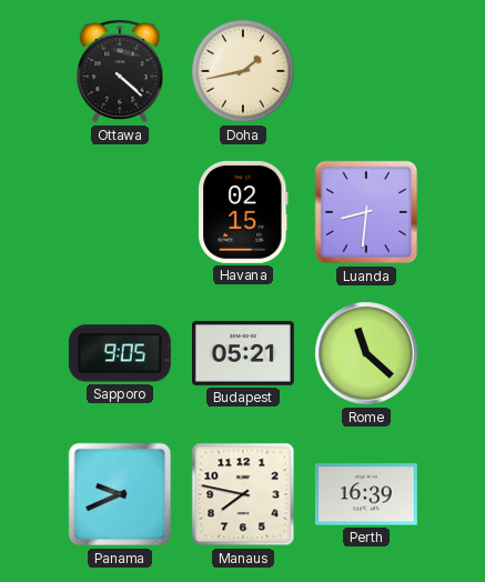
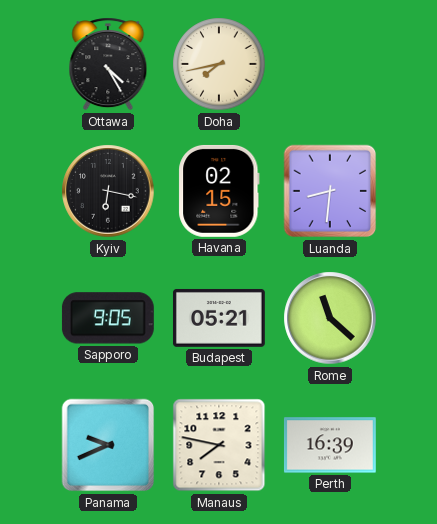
Ottawa: 4:22 -> 4:25 (108, 64)
Doha: 1:43 -> 7:43 (219, 64)
Kyiv: none -> 6:17 (108, 191)
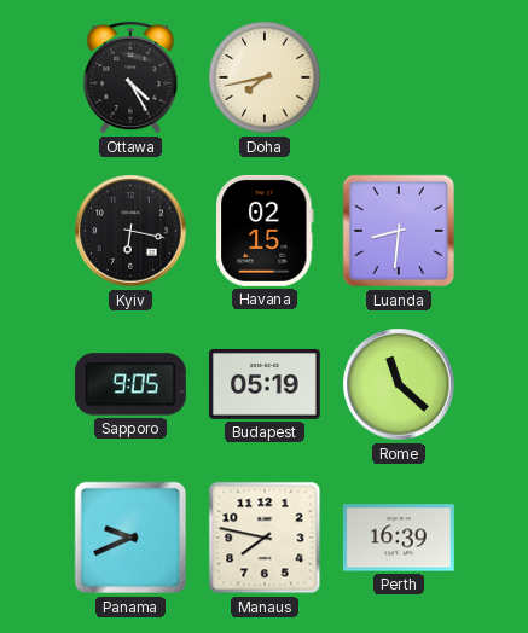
Budapest: 05:21 -> 05:19 (265, 384)
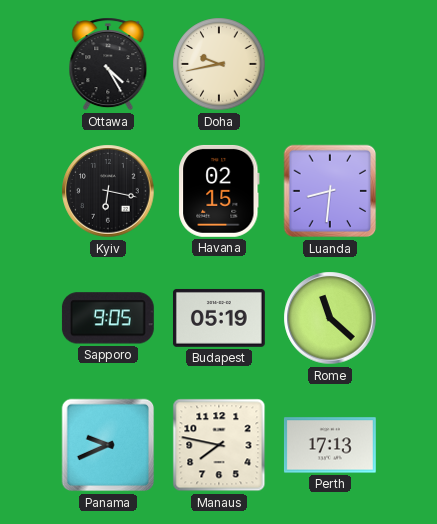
Doha: 7:43 -> 9:43 (219, 64)
Perth: 16:39 -> 17:13 (330, 445)
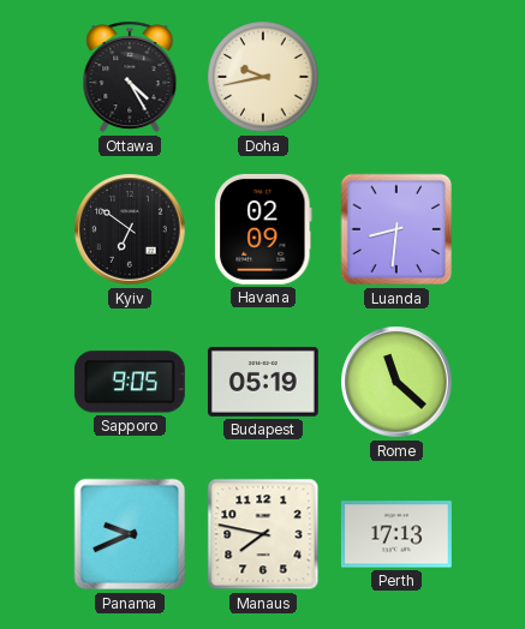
Kyiv: 6:17 -> 6:51 (130, 229)
Havana: 02:15 -> 02:09 (263, 229)
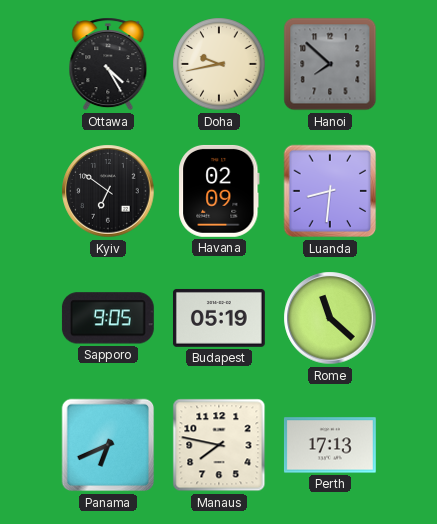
Hanoi: none -> 7:52 (330, 64)
Panama: 9:41 -> 6:41 (108, 445)
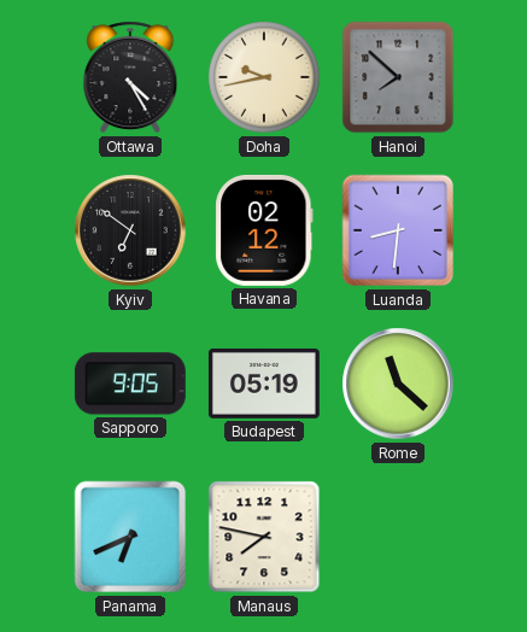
Havana: 02:09 -> 02:12 (264, 230)
Perth: 17:13 -> none (330, 445)
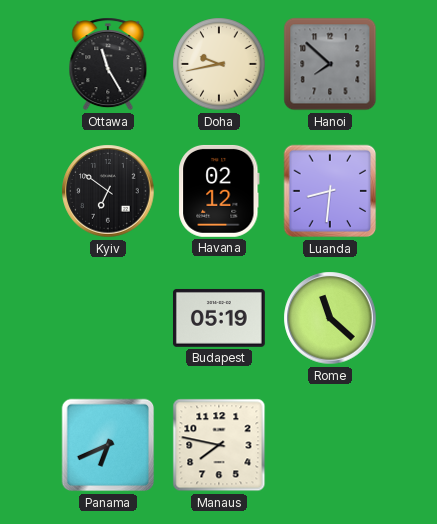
Ottawa: 4:25 -> 11:25 (108, 64)
Sapporo: 9:05 -> none (130, 384)
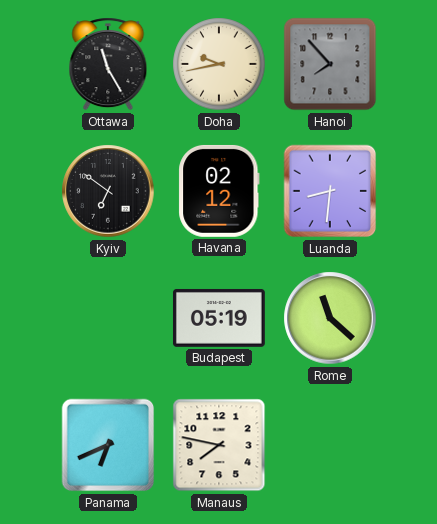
Hanoi: 7:52 -> 7:53 (330, 64)
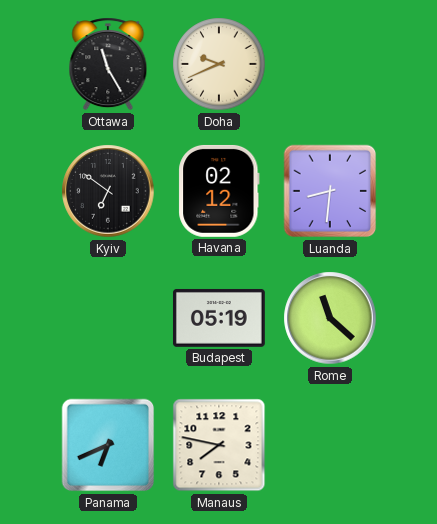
Doha: 9:43 -> 9:41 (219, 64)
Hanoi: 7:53 -> none (330, 64)
